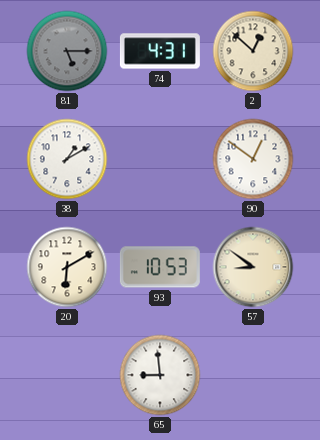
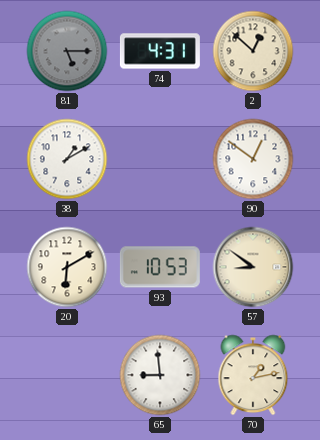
70: none -> 1:13 (253, 375)
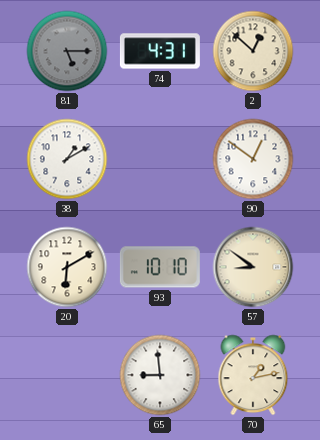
93: 10:53 -> 10:10 (160, 267)
